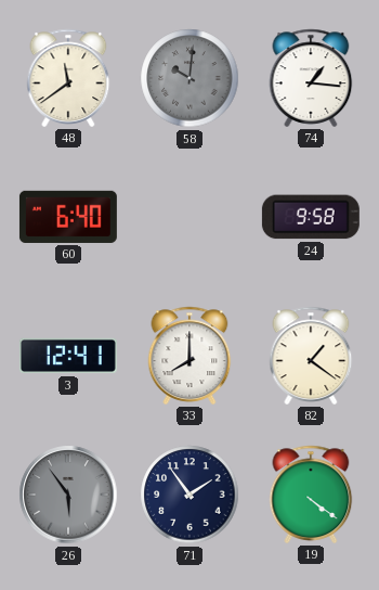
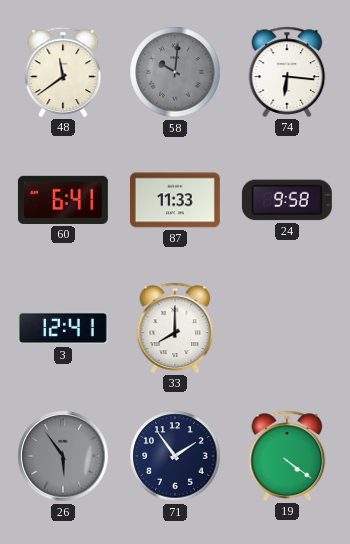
74: 1:16 -> 6:16 (287, 72)
60: 6:40 -> 6:41 (63, 200)
87: none -> 11:33 (175, 200)
82: 1:21 -> none (311, 356)
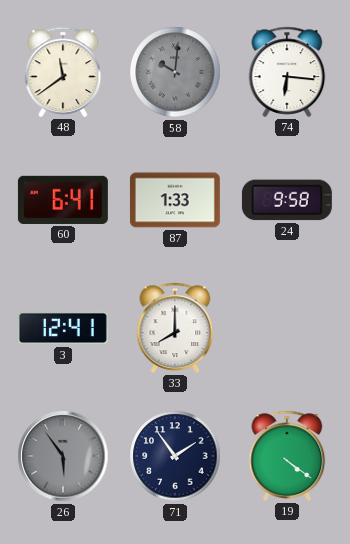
87: 11:33 -> 1:33 (175, 200)
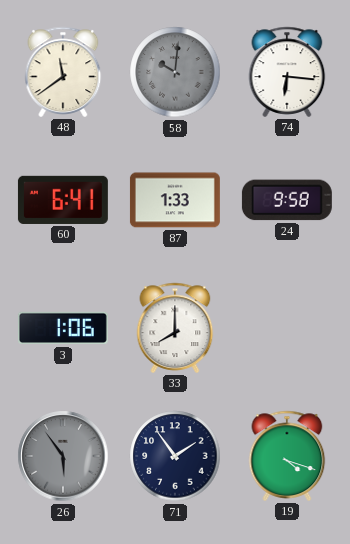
3: 12:41 -> 1:06 (63, 328)
19: 4:21 -> 4:18 (287, 456)
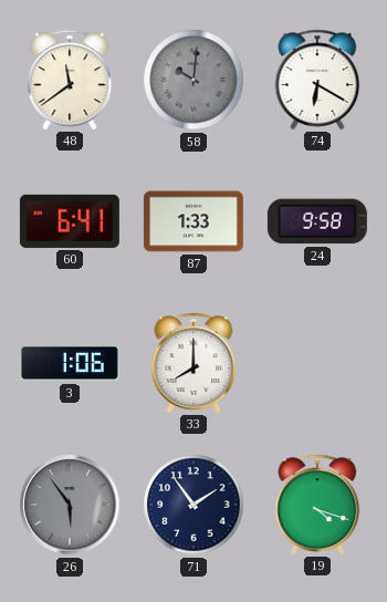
74: 6:16 -> 6:20 (317, 80)
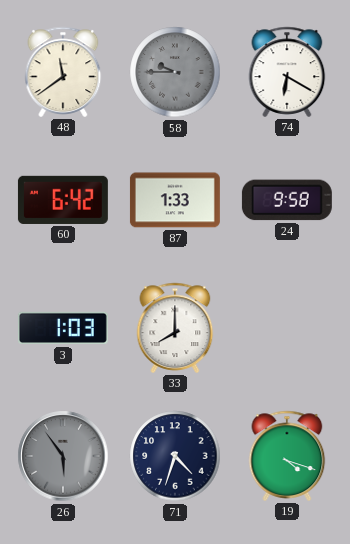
58: 10:01 -> 9:45 (175, 72)
60: 6:41 -> 6:42 (63, 200)
3: 1:06 -> 1:03 (63, 328)
71: 1:54 -> 4:33 (175, 456)
